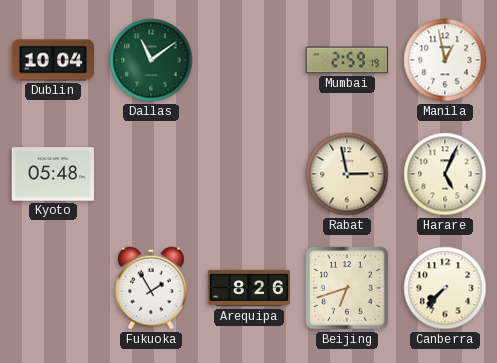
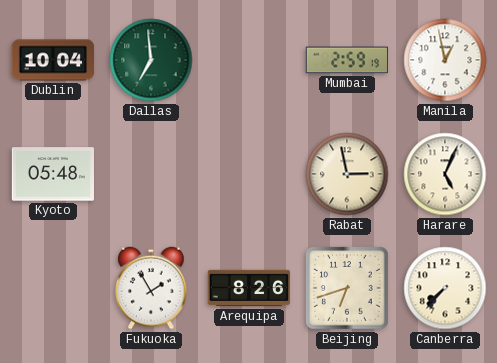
Dallas: 11:09 -> 6:59 (151, 60)
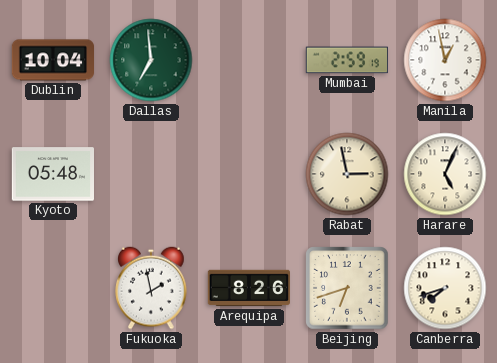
Fukuoka: 1:55 -> 1:58 (151, 288)
Canberra: 7:37 -> 7:42 (445, 288)
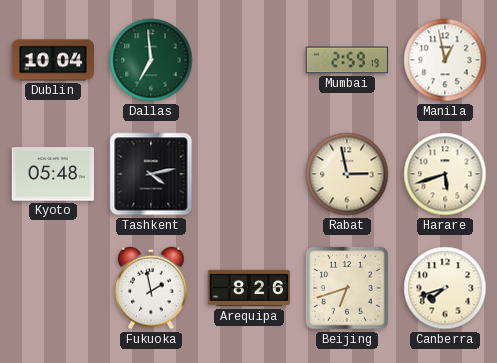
Tashkent: none -> 4:13 (151, 174)
Harare: 5:04 -> 5:42 (445, 174)
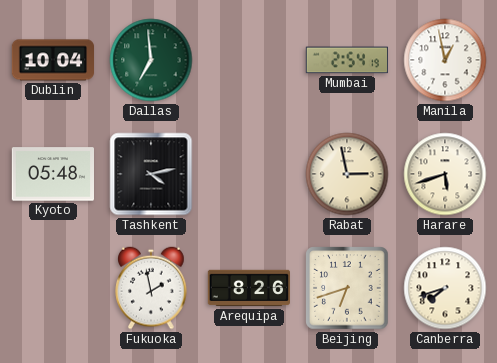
Mumbai: 2:59 -> 2:54 (346, 60)
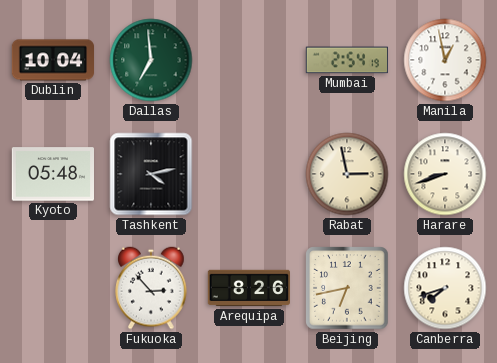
Harare: 5:42 -> 8:42 (445, 174)
Fukuoka: 1:58 -> 2:53 (151, 288)
Beijing: 6:42 -> 6:43 (347, 288)
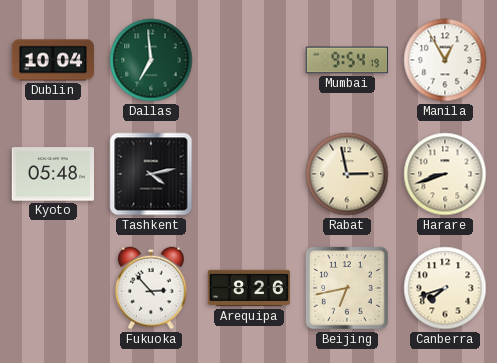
Mumbai: 2:54 -> 9:54 (346, 60)
Manila: 12:58 -> 12:55 (445, 60)
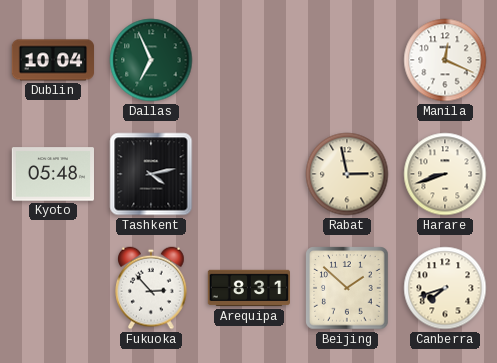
Dallas: 6:59 -> 6:56 (151, 60)
Mumbai: 9:54 -> none (346, 60)
Manila: 12:55 -> 12:19 (445, 60)
Arequipa: 8:26 -> 8:31 (248, 288)
Beijing: 6:43 -> 1:52 (347, 288)
